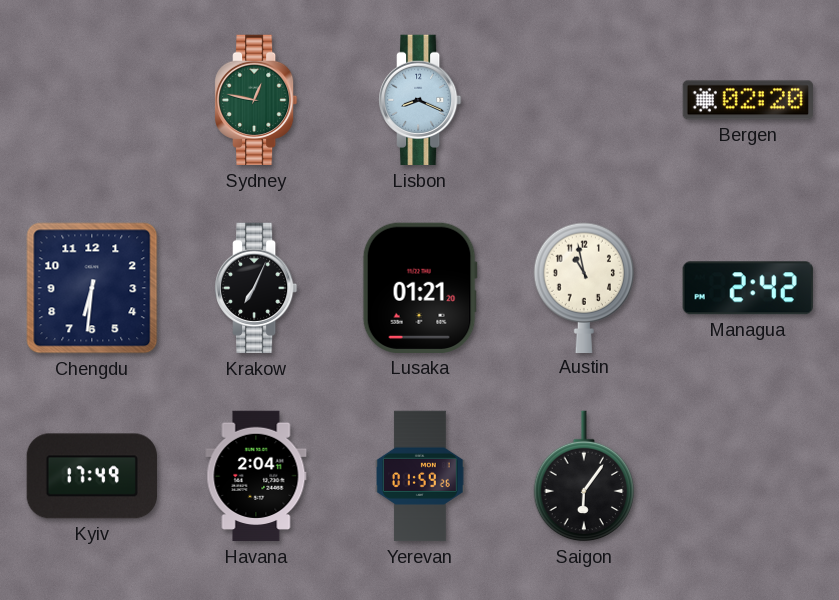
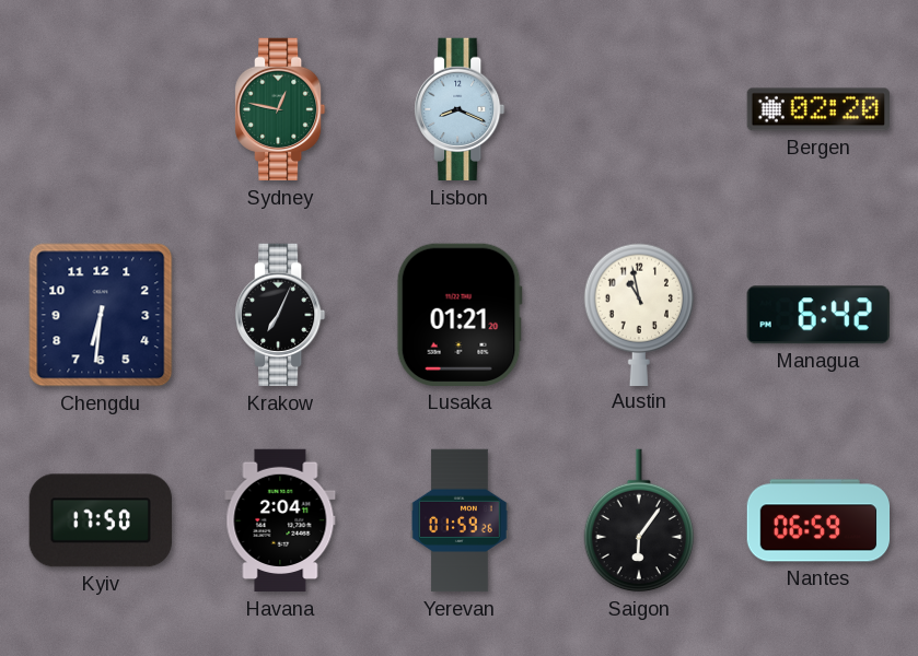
Managua: 2:42 -> 6:42 (818, 315)
Kyiv: 17:49 -> 17:50 (101, 520)
Nantes: none -> 06:59 (818, 520)
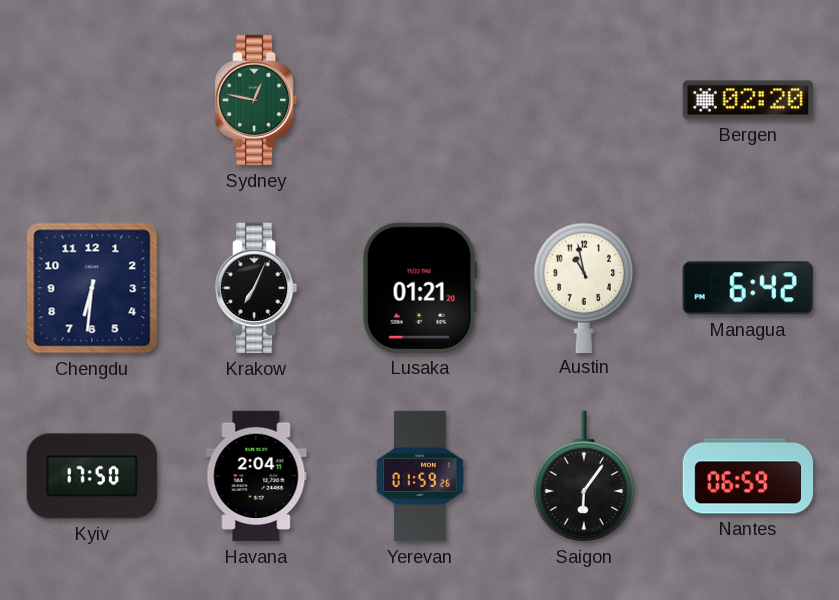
Lisbon: 8:19 -> none (461, 109)
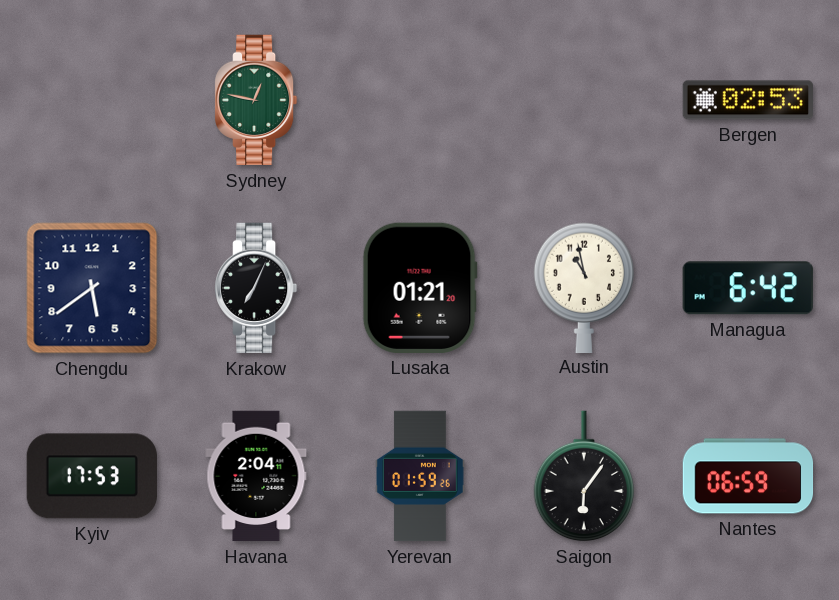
Bergen: 02:20 -> 02:53 (747, 100)
Chengdu: 6:31 -> 5:39 (92, 288)
Kyiv: 17:50 -> 17:53 (92, 476)
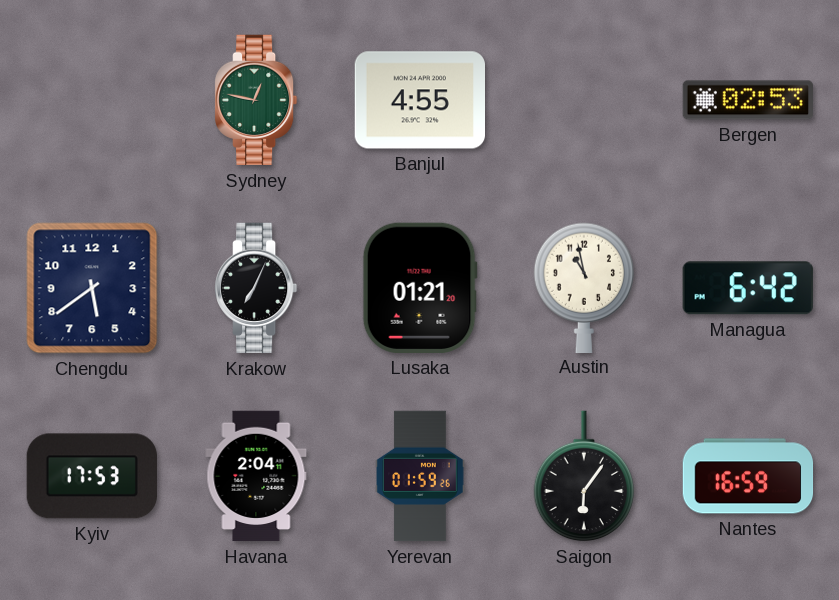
Banjul: none -> 4:55 (419, 100)
Nantes: 06:59 -> 16:59 (748, 476)
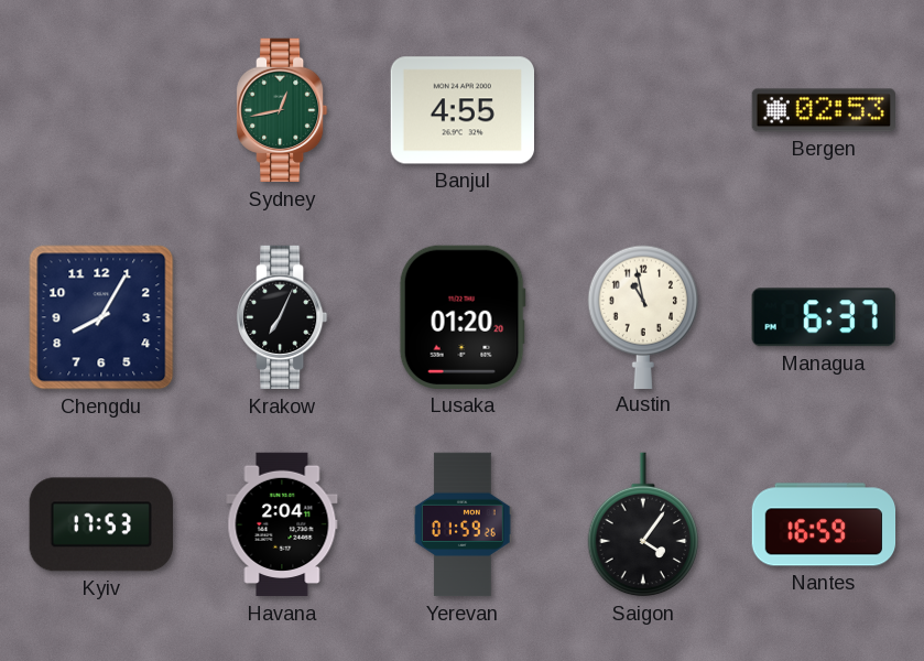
Sydney: 12:47 -> 12:43 (283, 110)
Chengdu: 5:39 -> 8:05 (101, 317)
Lusaka: 01:21 -> 01:20 (463, 317)
Managua: 6:42 -> 6:37 (824, 317)
Saigon: 6:06 -> 4:06 (642, 524)
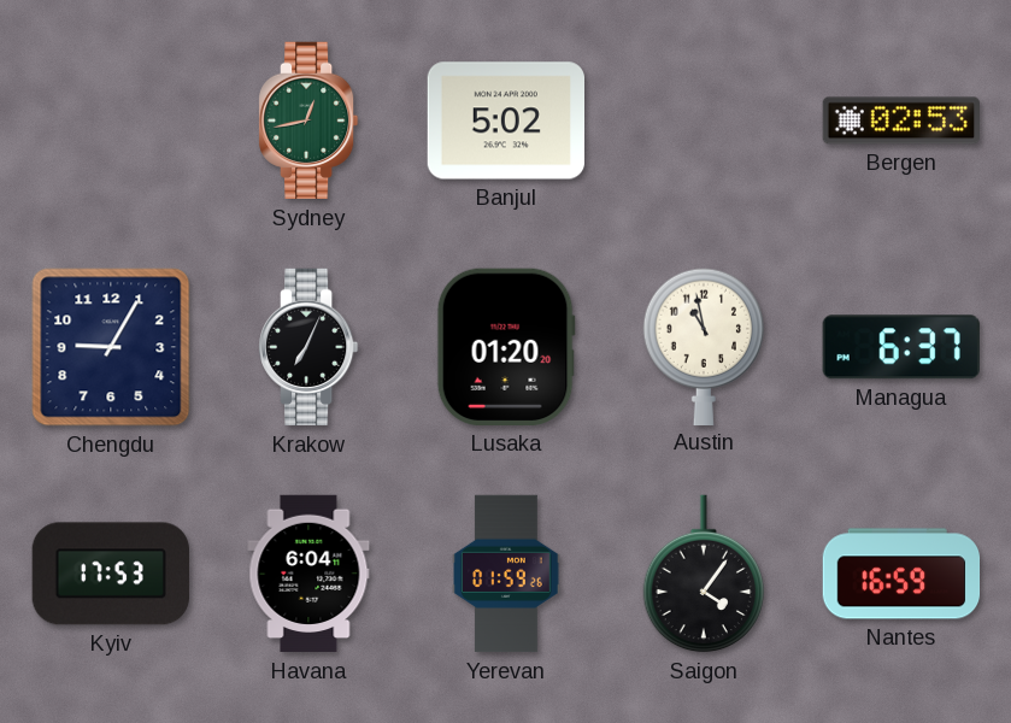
Banjul: 4:55 -> 5:02 (505, 120)
Chengdu: 8:05 -> 9:05 (111, 347)
Havana: 2:04 -> 6:04 (308, 574)
